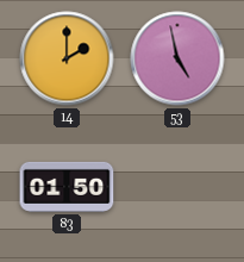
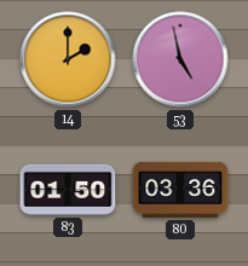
80: none -> 03:36 (180, 190)
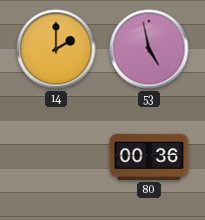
83: 01:50 -> none (68, 190)
80: 03:36 -> 00:36 (149, 157)
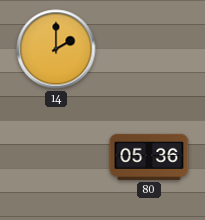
53: 4:58 -> none (149, 49)
80: 00:36 -> 05:36 (149, 157)
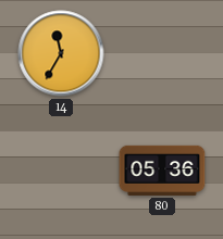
14: 2:00 -> 11:35 (61, 53)
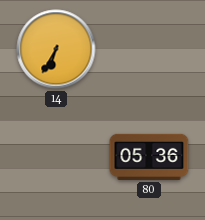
14: 11:35 -> 6:35 (56, 49)
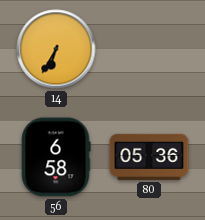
56: none -> 6:58 (56, 157)
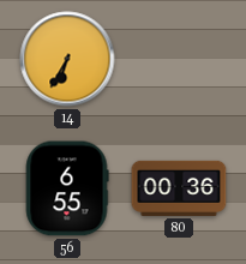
56: 6:58 -> 6:55 (67, 188)
80: 05:36 -> 00:36 (179, 188)
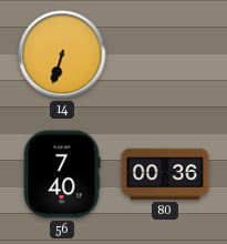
14: 6:35 -> 6:33 (62, 54)
56: 6:55 -> 7:40 (62, 174)
